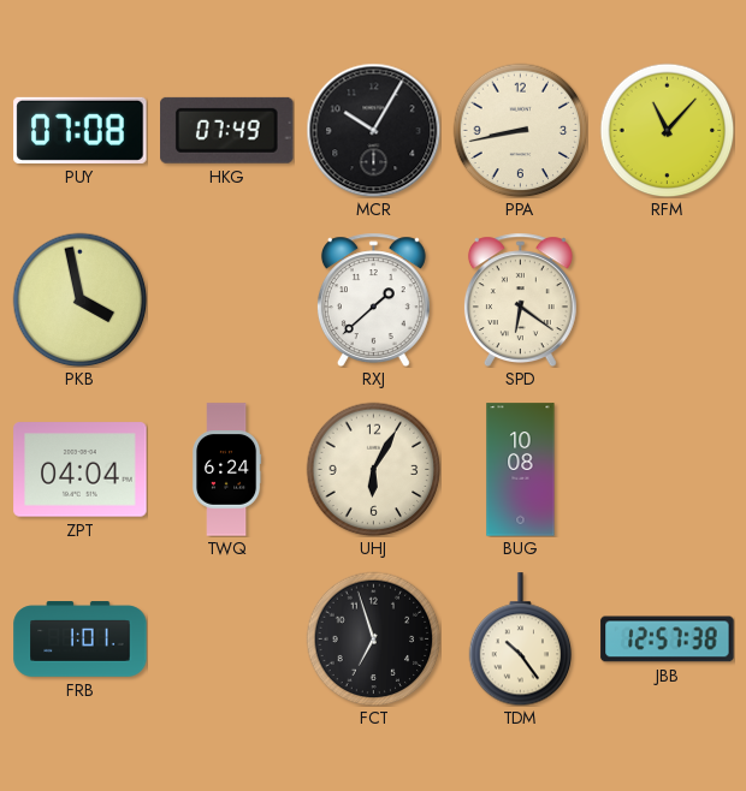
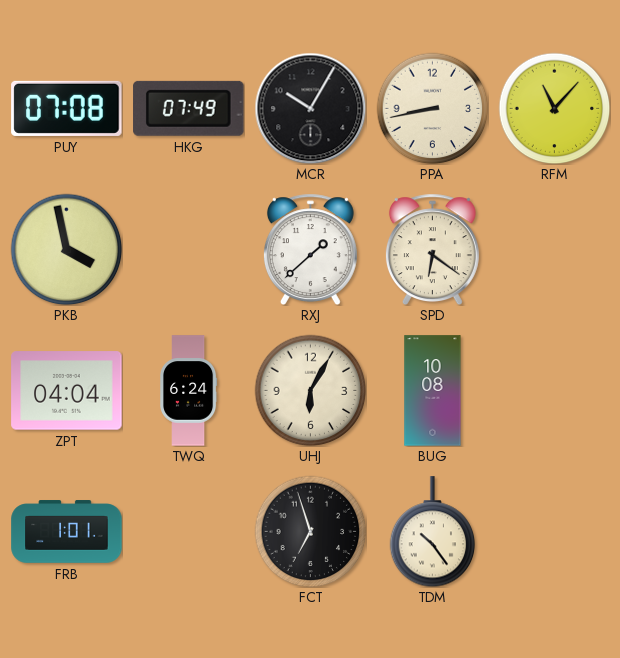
JBB: 12:57 -> none (668, 640)
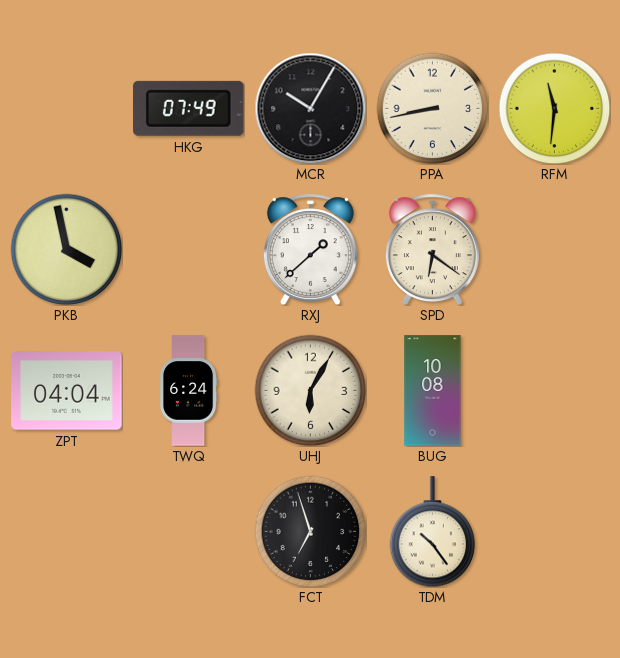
PUY: 07:08 -> none (67, 108)
RFM: 11:07 -> 11:31 (554, 108)
FRB: 1:01 -> none (67, 532)
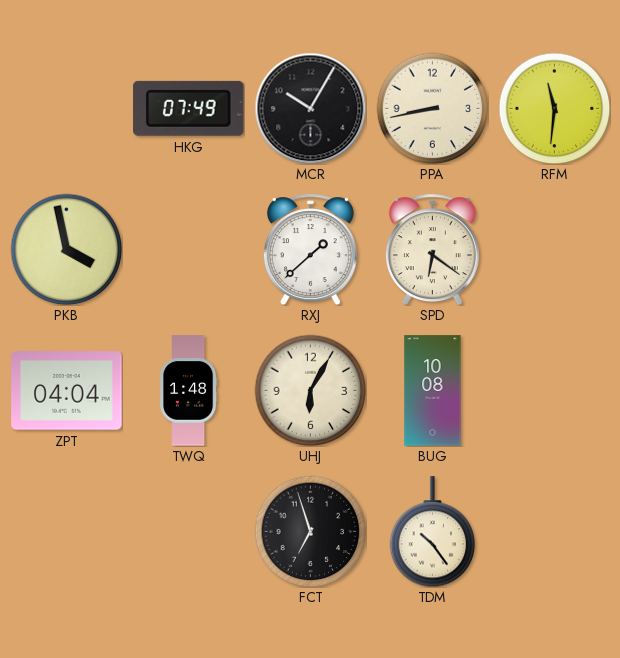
TWQ: 6:24 -> 1:48 (189, 391)
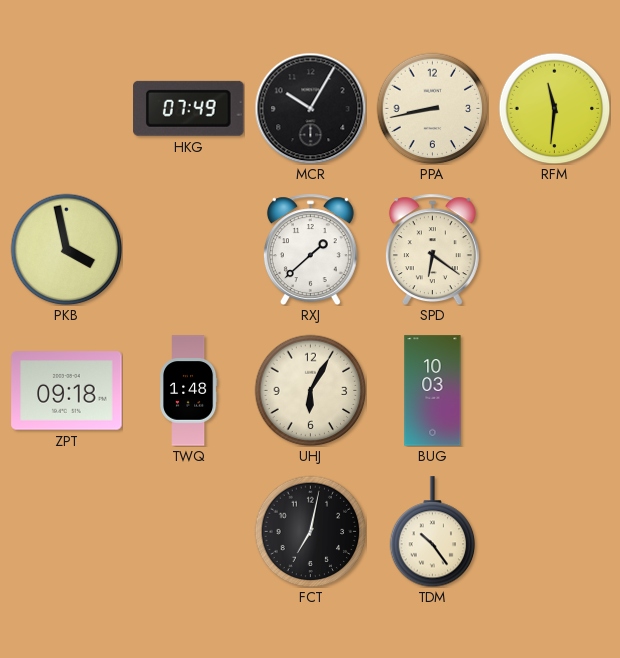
ZPT: 04:04 -> 09:18 (67, 391)
BUG: 10:08 -> 10:03 (433, 391)
FCT: 6:57 -> 7:02 (310, 531)
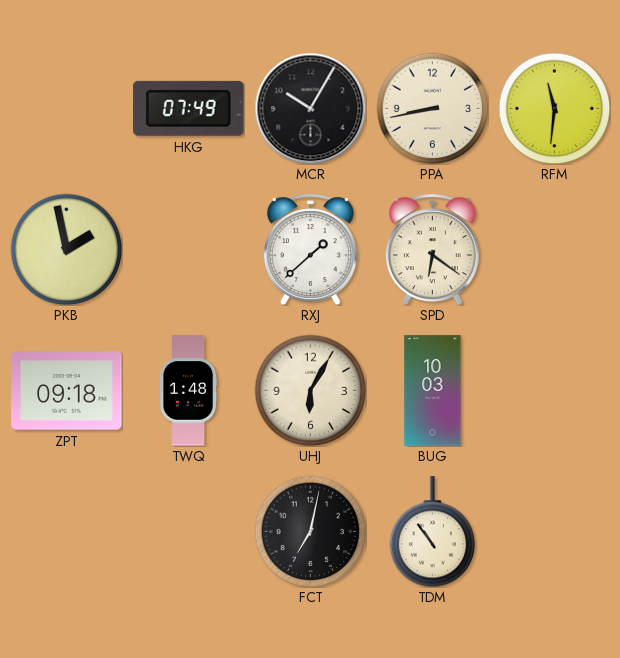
PKB: 3:58 -> 1:58 (66, 249)
TDM: 10:24 -> 10:54 (433, 532)
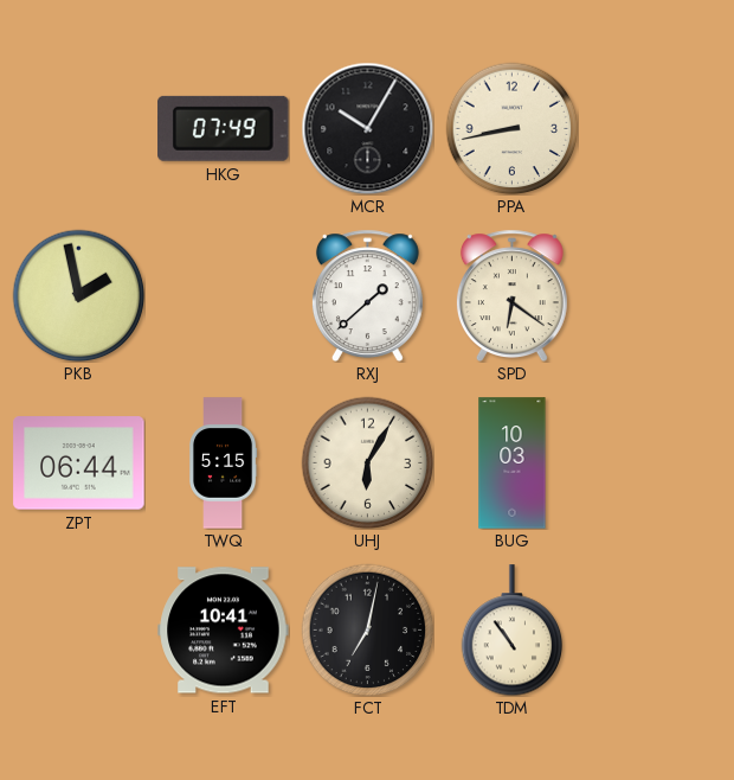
RFM: 11:31 -> none (554, 108)
ZPT: 09:18 -> 06:44 (79, 463)
TWQ: 1:48 -> 5:15 (224, 463)
EFT: none -> 10:41 (224, 631)
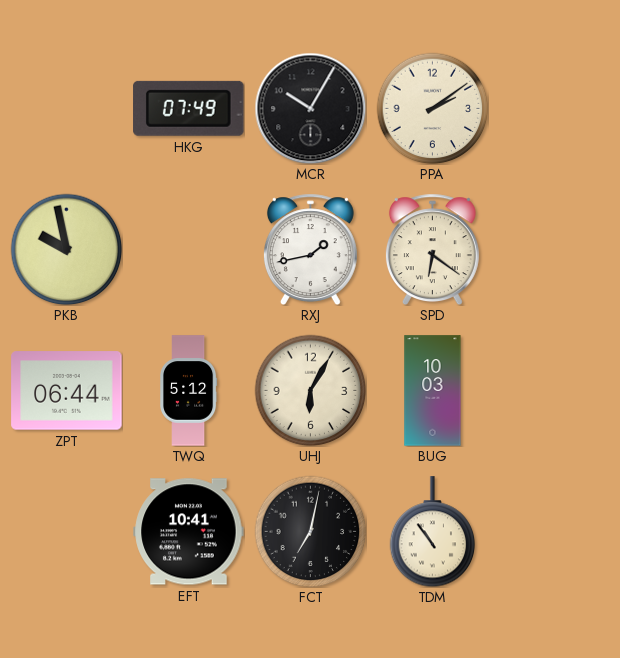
PPA: 8:43 -> 2:09 (432, 108)
PKB: 1:58 -> 9:58 (66, 249)
RXJ: 1:38 -> 1:43 (310, 249)
TWQ: 5:15 -> 5:12 (189, 391)
